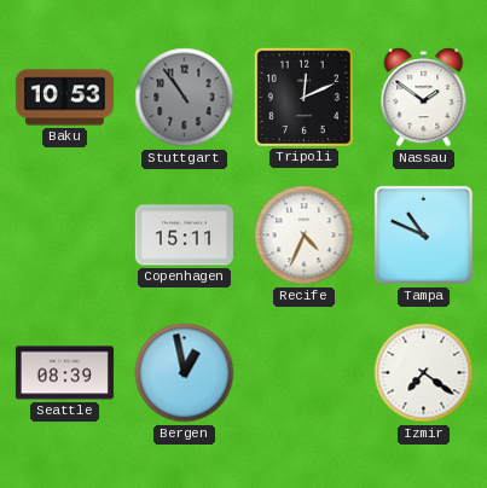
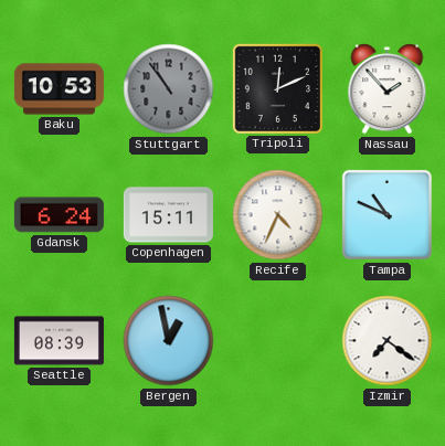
Nassau: 1:51 -> 1:53 (388, 89)
Gdansk: none -> 6:24 (59, 215)
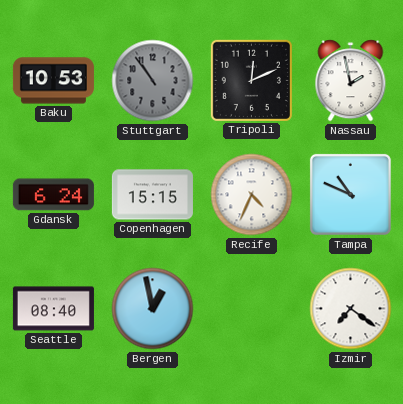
Nassau: 1:53 -> 1:58 (351, 81)
Copenhagen: 15:11 -> 15:15 (152, 195)
Seattle: 08:39 -> 08:40 (53, 309)
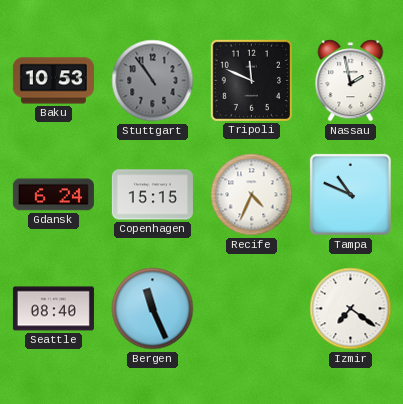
Tripoli: 12:11 -> 11:49 (251, 80)
Bergen: 12:58 -> 11:26 (153, 309)
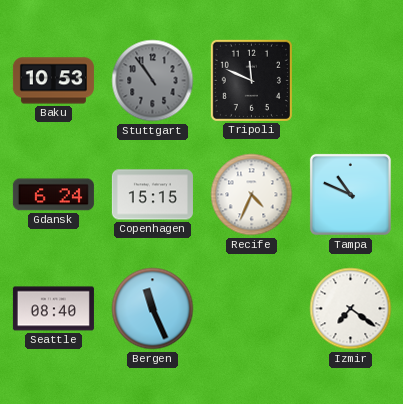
Nassau: 1:58 -> none (351, 81)
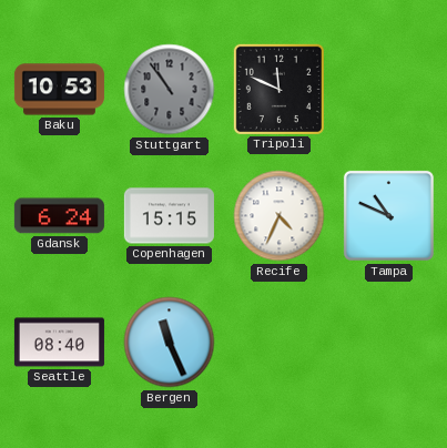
Izmir: 7:21 -> none (351, 309)
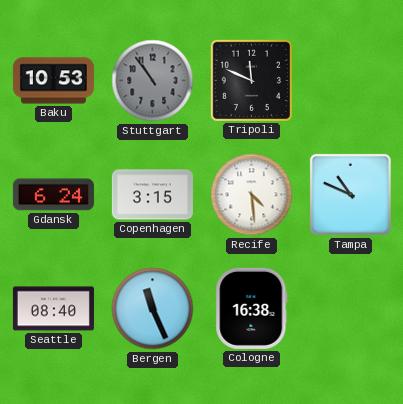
Copenhagen: 15:15 -> 3:15 (152, 195)
Recife: 4:34 -> 4:29 (252, 195)
Cologne: none -> 16:38 (252, 308)
